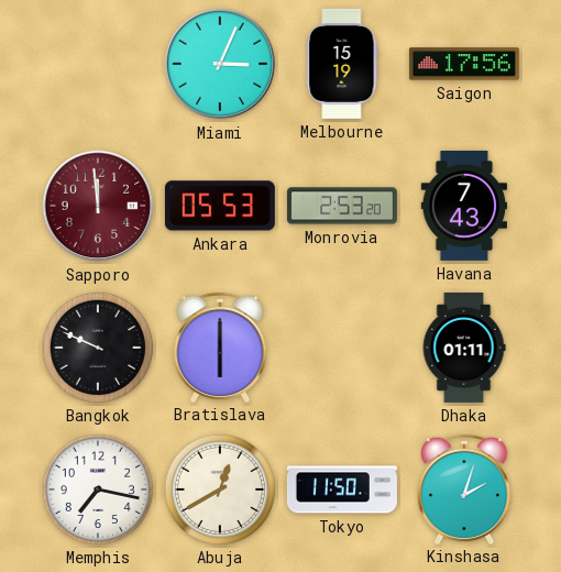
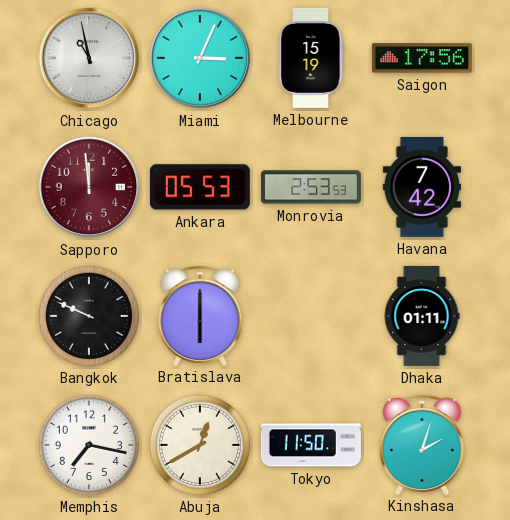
Chicago: none -> 10:58 (89, 58)
Monrovia: 2:53:20 -> 2:53:53 (311, 187)
Havana: 7:43 -> 7:42 (422, 187)
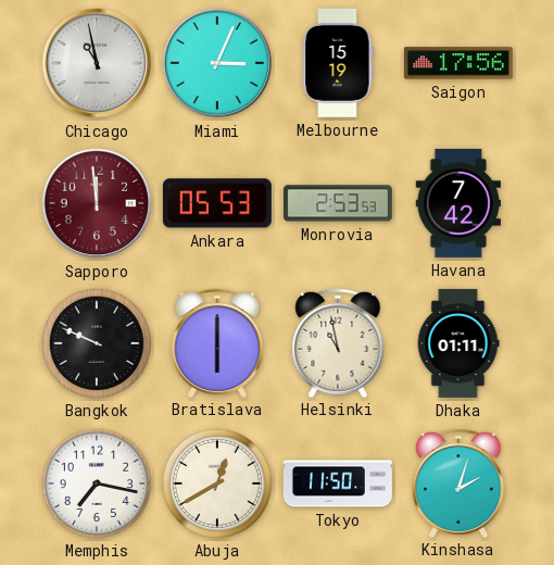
Helsinki: none -> 10:58 (338, 342)
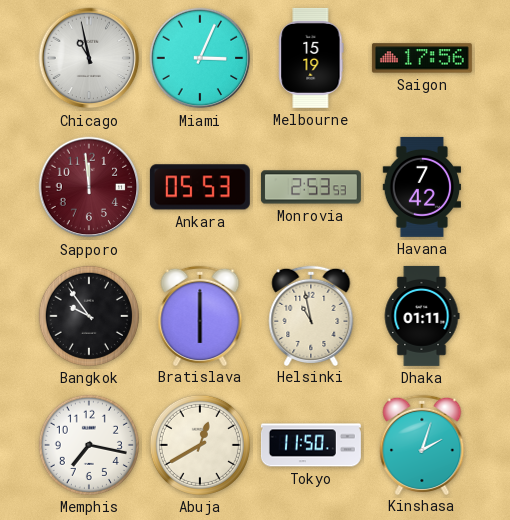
Bangkok: 9:49 -> 9:54 (89, 316)
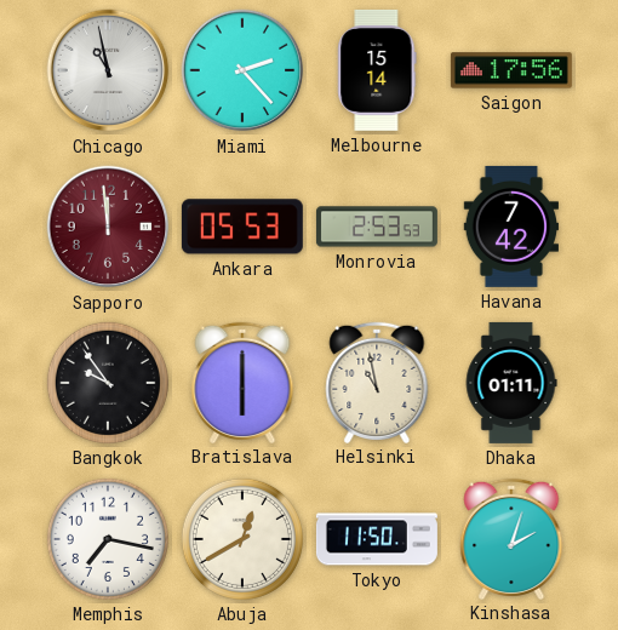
Miami: 3:04 -> 2:23 (242, 70)
Melbourne: 15:19 -> 15:14 (377, 70)
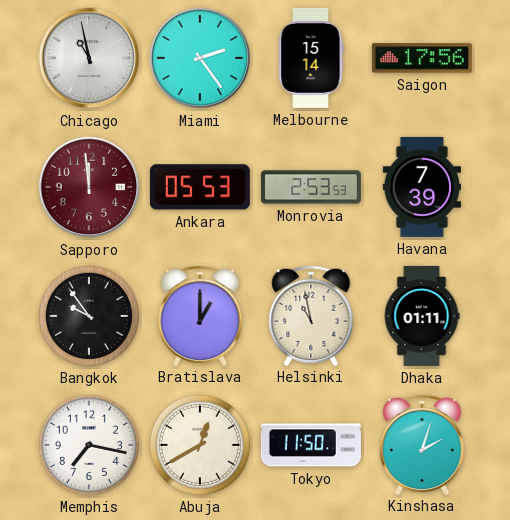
Miami: 2:23 -> 2:24 (200, 58)
Havana: 7:42 -> 7:39 (422, 187)
Bratislava: 6:00 -> 1:00 (200, 315)
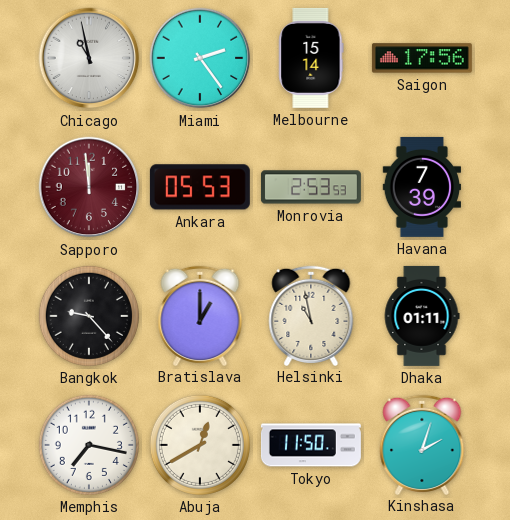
Bangkok: 9:54 -> 9:23 (89, 316)
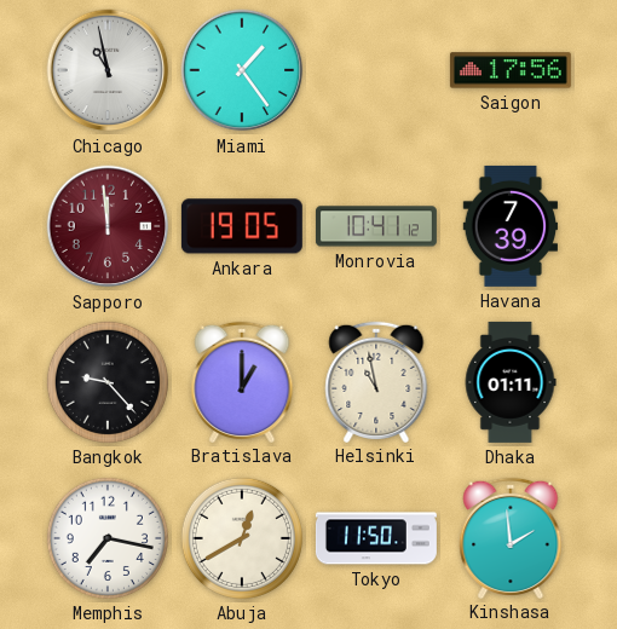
Miami: 2:24 -> 1:24 (242, 70)
Melbourne: 15:14 -> none (311, 58)
Ankara: 05:53 -> 19:05 (242, 226)
Monrovia: 2:53 -> 10:41 (376, 226)
Kinshasa: 2:03 -> 1:59 (511, 537)
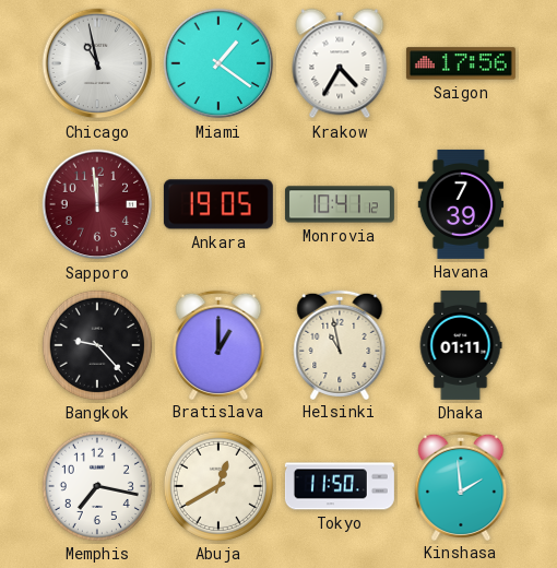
Miami: 1:24 -> 1:21 (218, 63)
Krakow: none -> 4:35 (340, 63)
